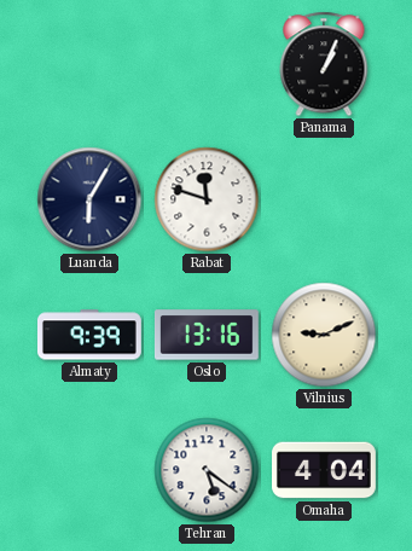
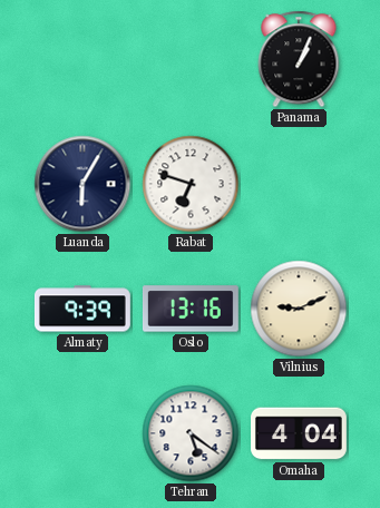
Rabat: 11:48 -> 6:48 (191, 184)
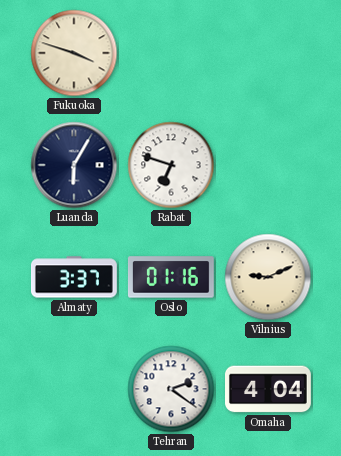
Fukuoka: none -> 3:48 (74, 53)
Panama: 1:04 -> none (299, 59)
Almaty: 9:39 -> 3:37 (74, 277)
Oslo: 13:16 -> 01:16 (171, 277)
Tehran: 5:21 -> 2:21 (171, 389)
